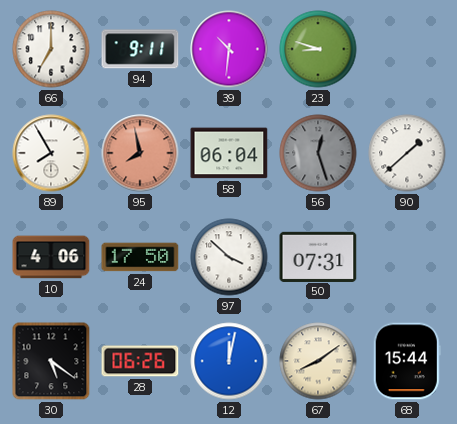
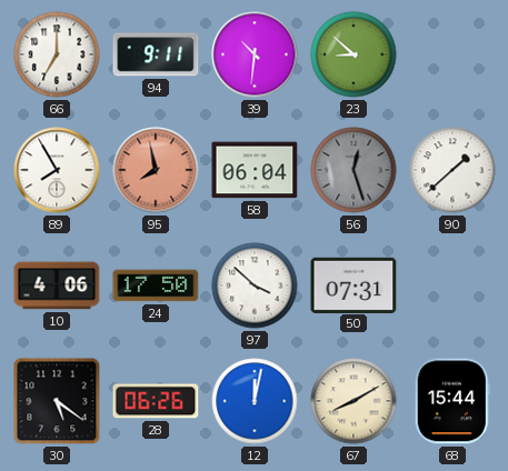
23: 8:48 -> 8:52 (353, 54)
67: 8:09 -> 8:10 (353, 401)
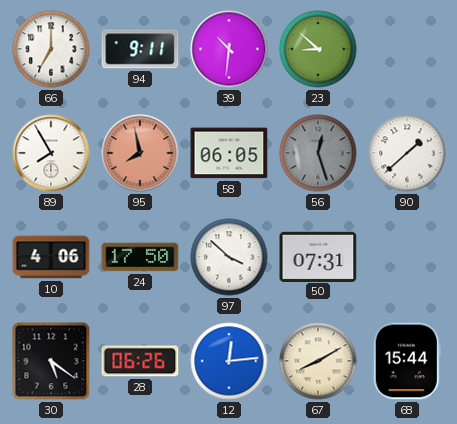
58: 06:04 -> 06:05 (229, 153)
12: 12:02 -> 12:14 (229, 361)
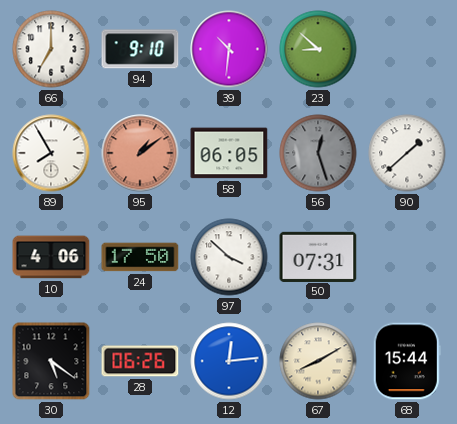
94: 9:11 -> 9:10 (140, 49)
95: 7:58 -> 1:09 (140, 153)
